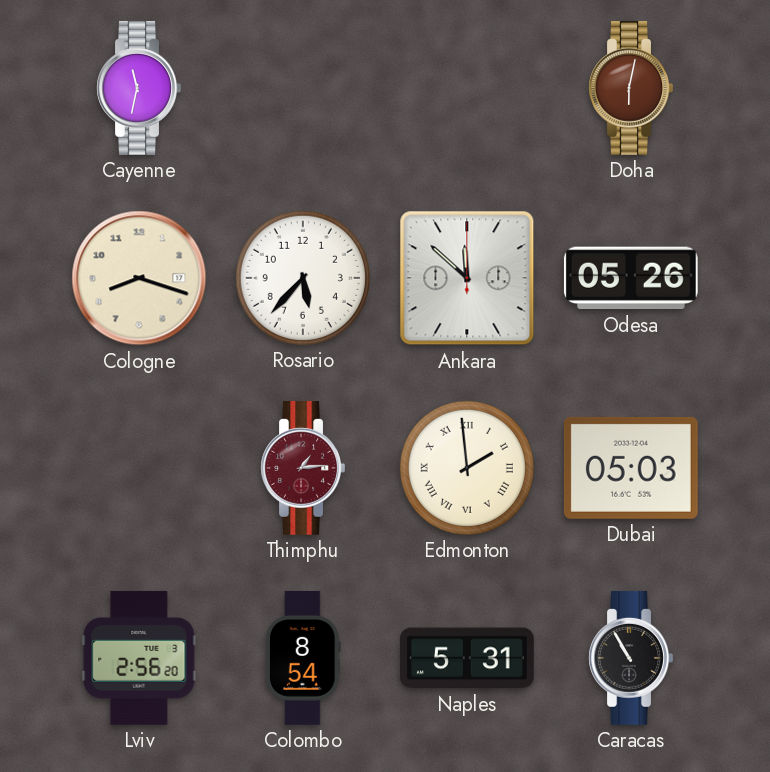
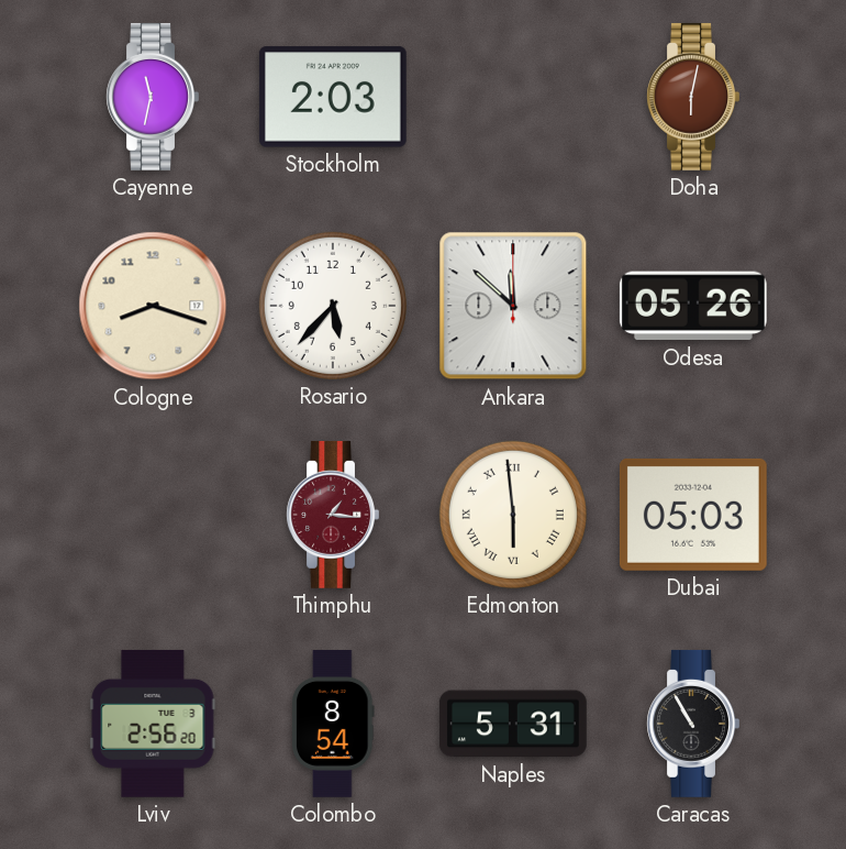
Stockholm: none -> 2:03 (333, 97)
Thimphu: 1:14 -> 1:16 (333, 515)
Edmonton: 1:59 -> 5:59 (513, 515)
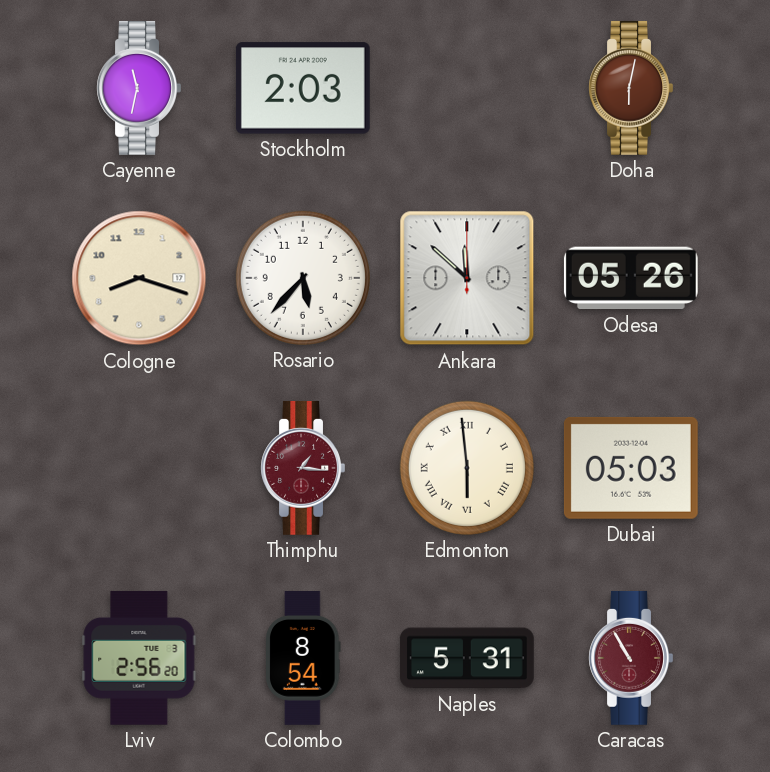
Caracas dial: black -> burgundy (631, 658)
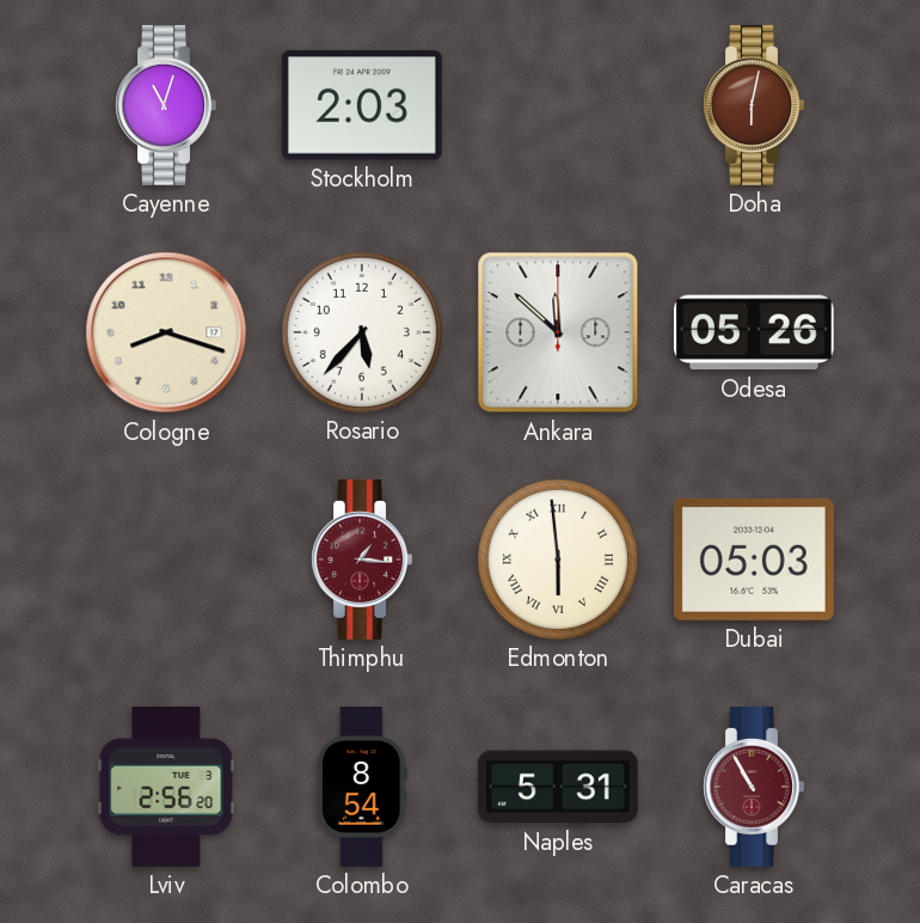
Cayenne: 11:32 -> 11:03 (166, 105)
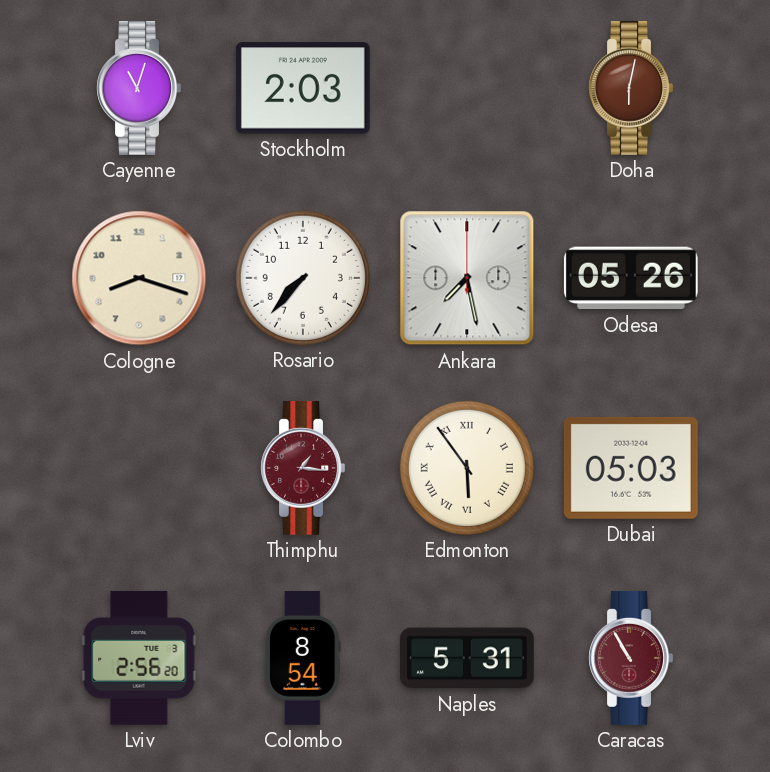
Rosario: 5:37 -> 7:37 (303, 278)
Ankara: 11:52 -> 7:28 (467, 278)
Edmonton: 5:59 -> 5:54 (467, 468)
